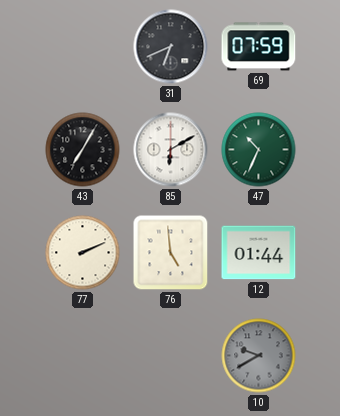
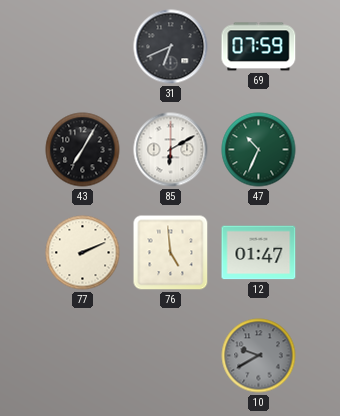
12: 01:44 -> 01:47 (259, 253)
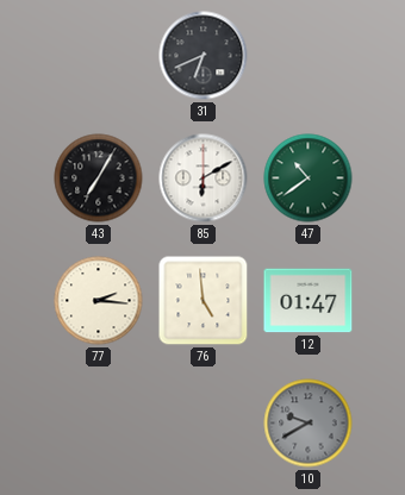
69: 07:59 -> none (259, 47)
47: 10:34 -> 10:39 (309, 178)
77: 2:11 -> 2:16 (99, 301)
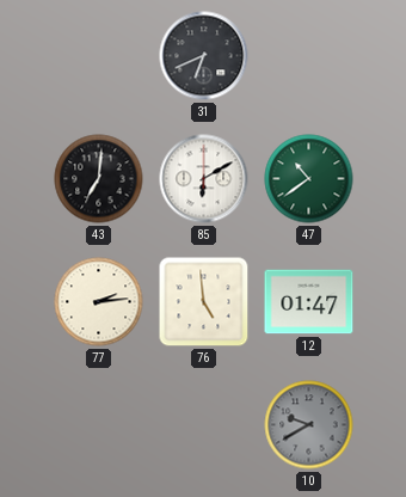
43: 7:05 -> 7:01 (99, 179)
77: 2:16 -> 2:14 (99, 302)
